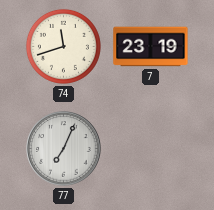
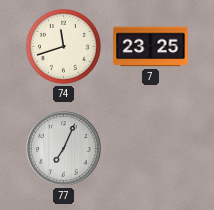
7: 23:19 -> 23:25 (151, 47)
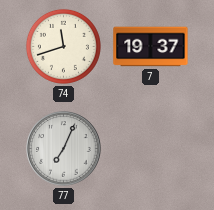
7: 23:25 -> 19:37 (151, 47)
